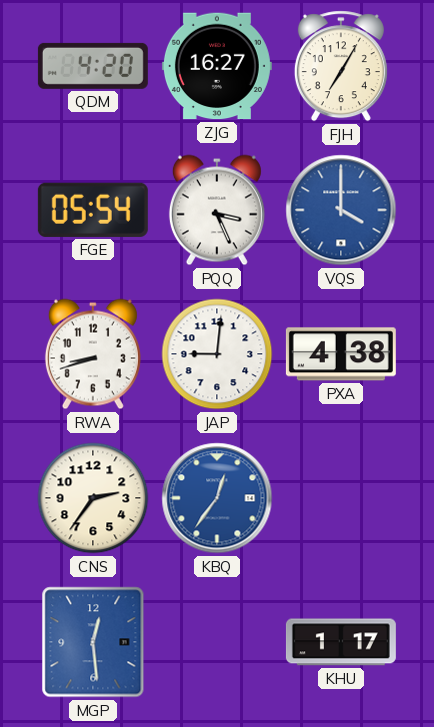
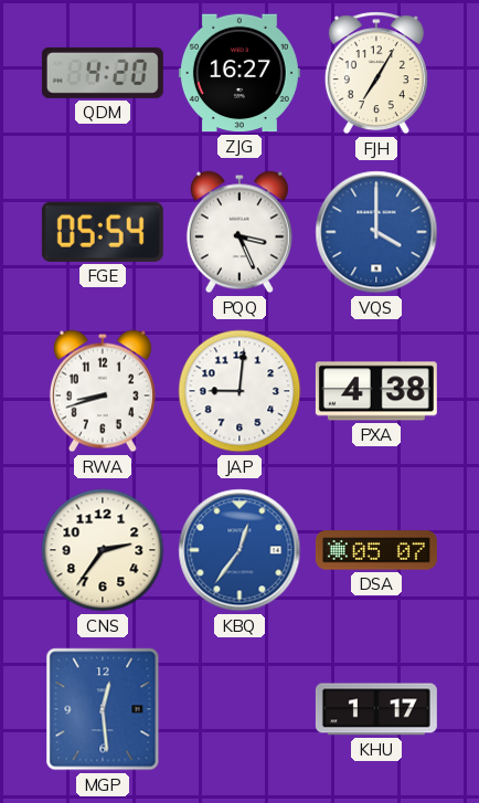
DSA: none -> 05:07 (376, 550)
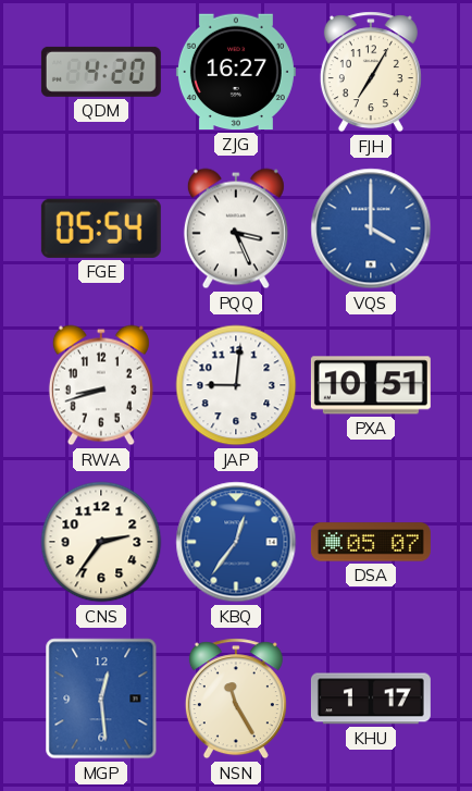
PXA: 4:38 -> 10:51 (371, 385)
NSN: none -> 11:25 (236, 699)
